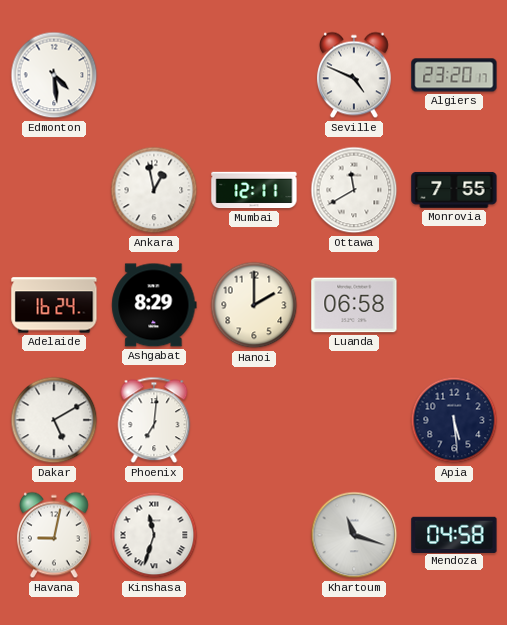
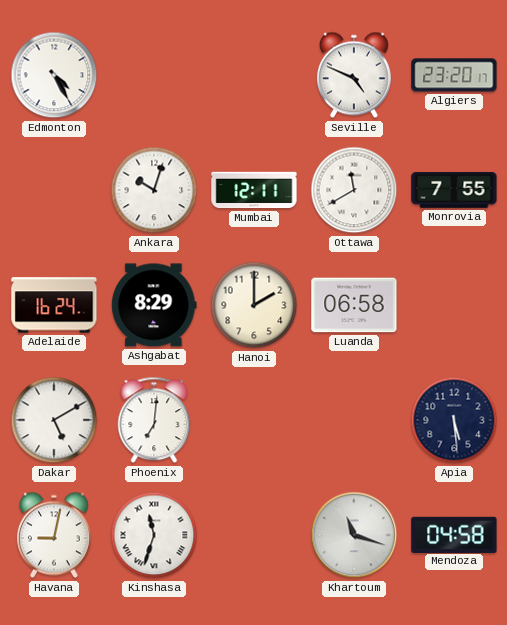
Edmonton: 4:29 -> 4:25 (54, 75)
Ankara: 12:58 -> 10:03 (154, 190)
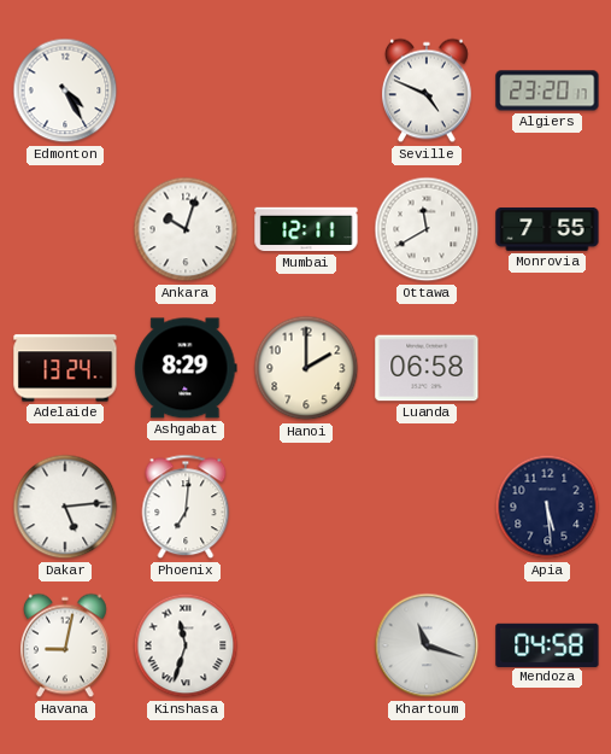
Adelaide: 16:24 -> 13:24 (65, 368)
Dakar: 5:10 -> 5:14 (65, 507)
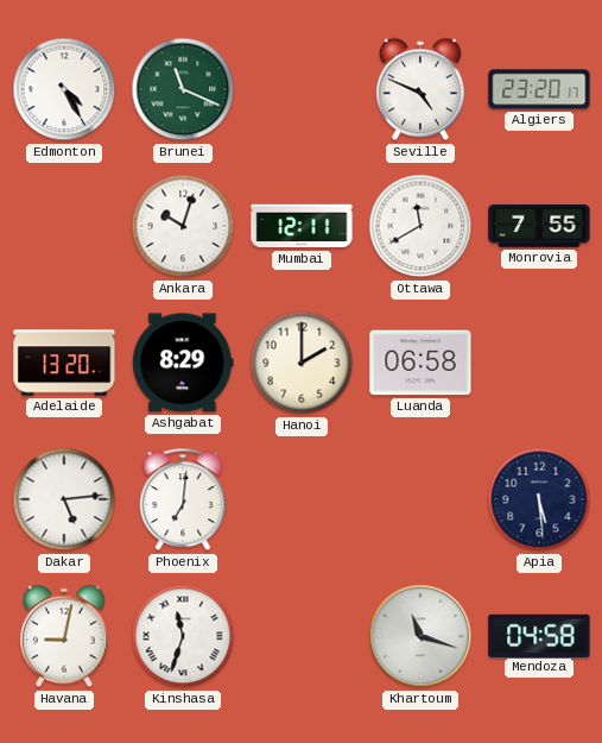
Brunei: none -> 11:19 (183, 89)
Adelaide: 13:24 -> 13:20 (64, 363)
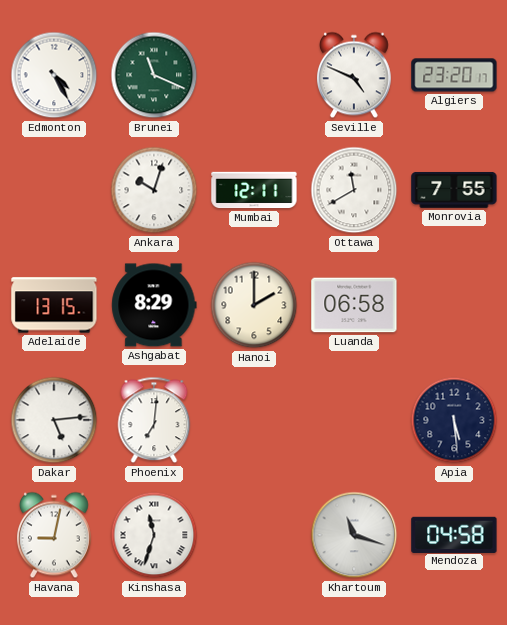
Adelaide: 13:20 -> 13:15 (54, 305)
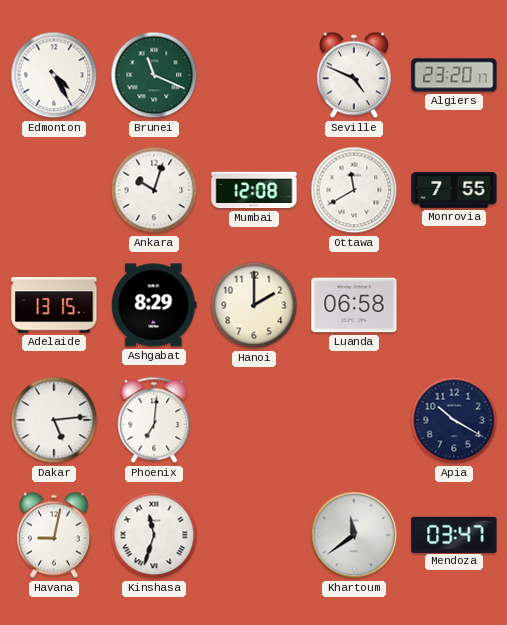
Mumbai: 12:11 -> 12:08 (254, 190)
Apia: 5:29 -> 10:20 (454, 420)
Khartoum: 11:18 -> 11:39 (354, 535)
Mendoza: 04:58 -> 03:47 (454, 534)
